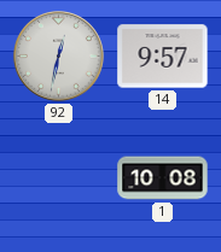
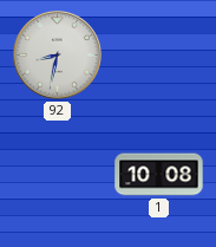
92: 12:32 -> 8:32 (58, 56)
14: 9:57 -> none (163, 57)
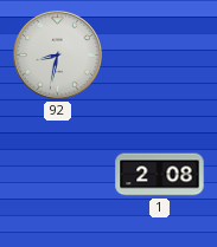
1: 10:08 -> 2:08 (160, 175)
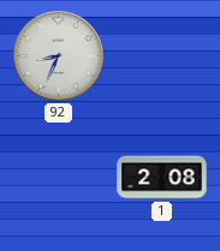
92: 8:32 -> 8:34 (59, 56)
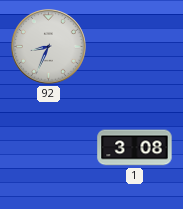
1: 2:08 -> 3:08 (135, 148)
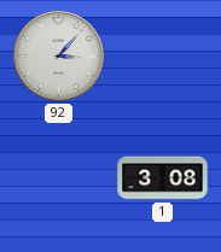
92: 8:34 -> 3:07 (59, 57)
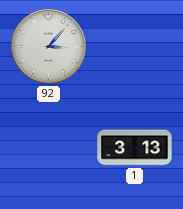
1: 3:08 -> 3:13 (135, 148)
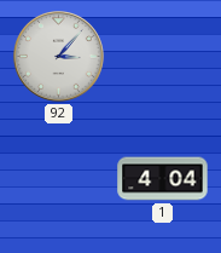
1: 3:13 -> 4:04 (163, 179)
